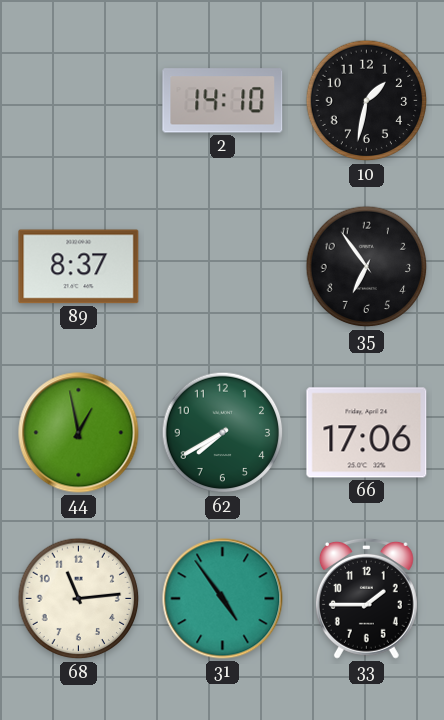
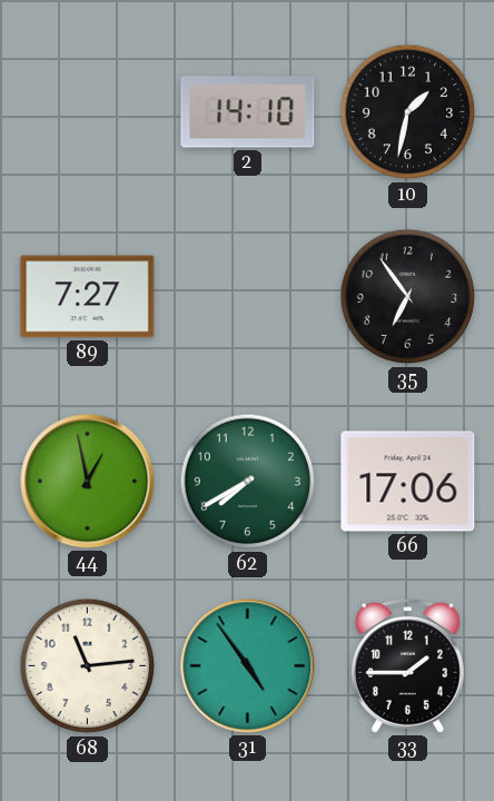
89: 8:37 -> 7:27 (88, 297)
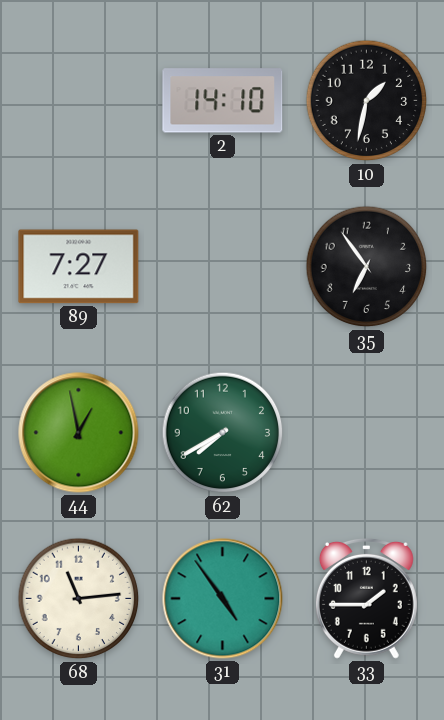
66: 17:06 -> none (408, 482)
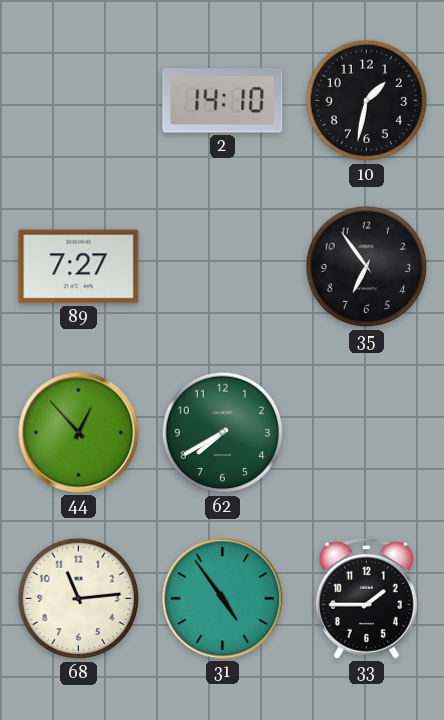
44: 12:58 -> 12:53 (79, 433)
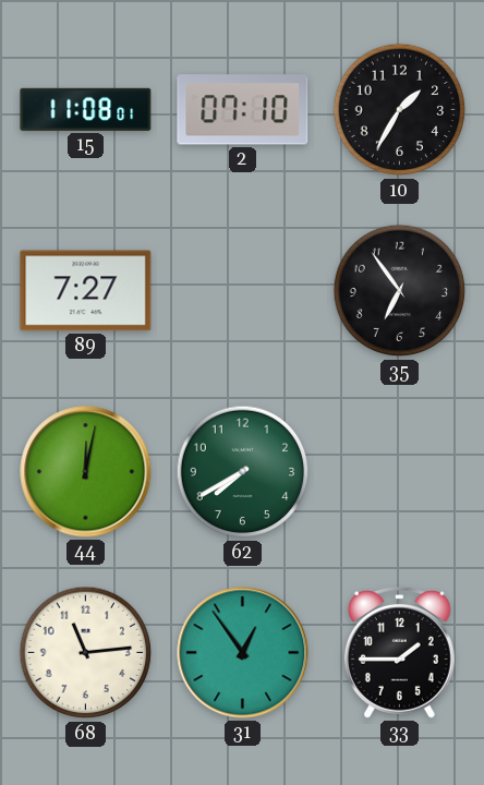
15: none -> 11:08 (86, 109)
2: 14:10 -> 07:10 (243, 110)
10: 1:32 -> 1:35 (400, 110)
44: 12:53 -> 12:02 (86, 472)
31: 4:54 -> 12:54 (243, 653)
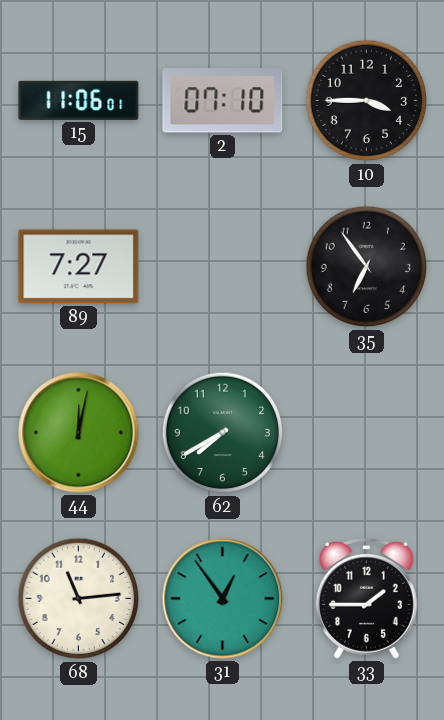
15: 11:08 -> 11:06 (79, 100)
10: 1:35 -> 3:45 (367, 101)
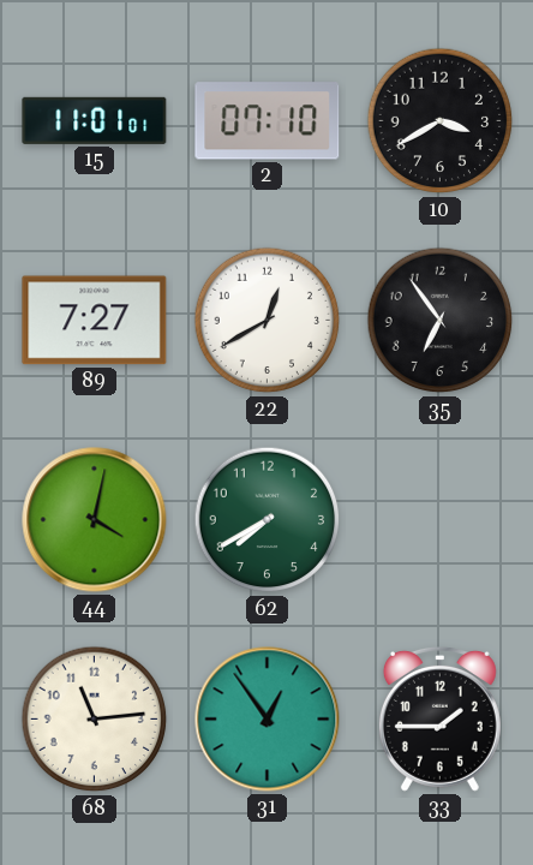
15: 11:06 -> 11:01 (95, 120)
10: 3:45 -> 3:40 (441, 121)
22: none -> 12:40 (268, 321)
44: 12:02 -> 4:02 (95, 520)
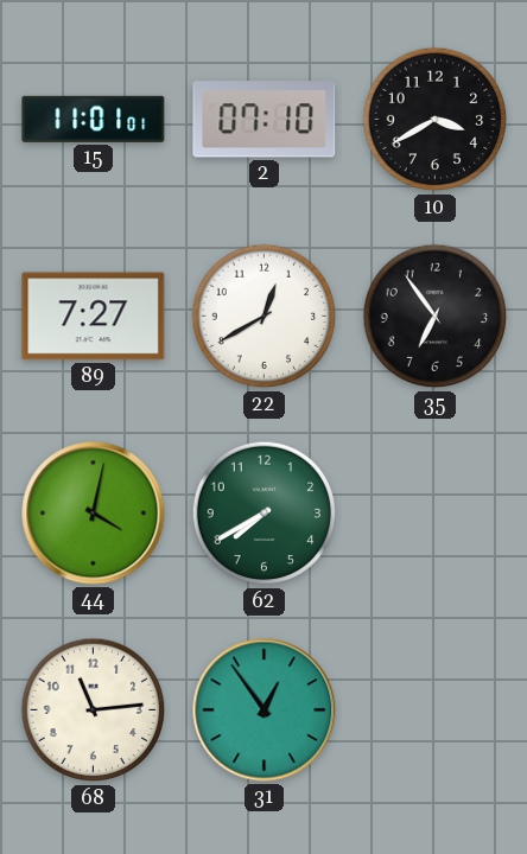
33: 1:45 -> none (439, 718)
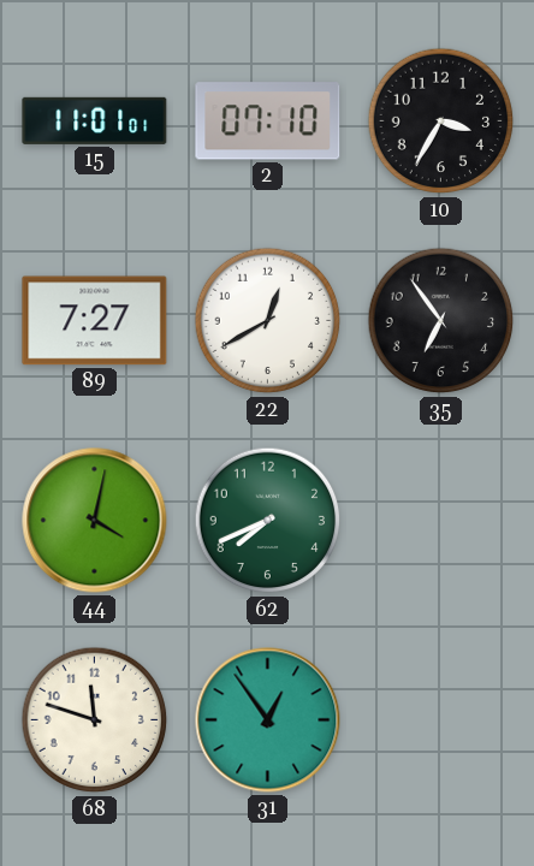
10: 3:40 -> 3:35 (441, 121)
62: 7:40 -> 7:41 (268, 521)
68: 11:14 -> 11:48 (95, 720)
